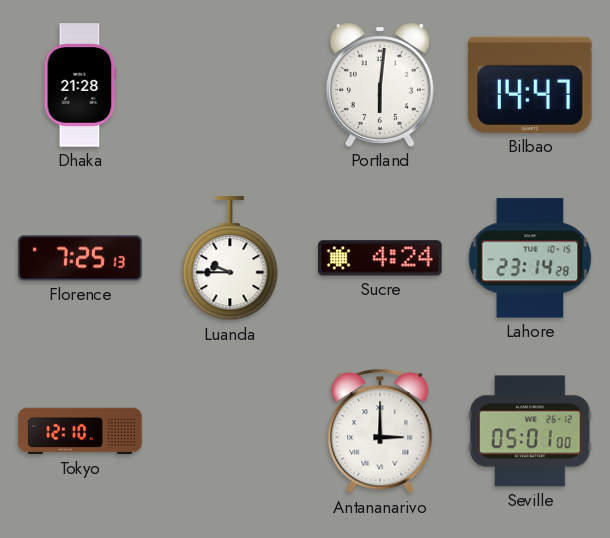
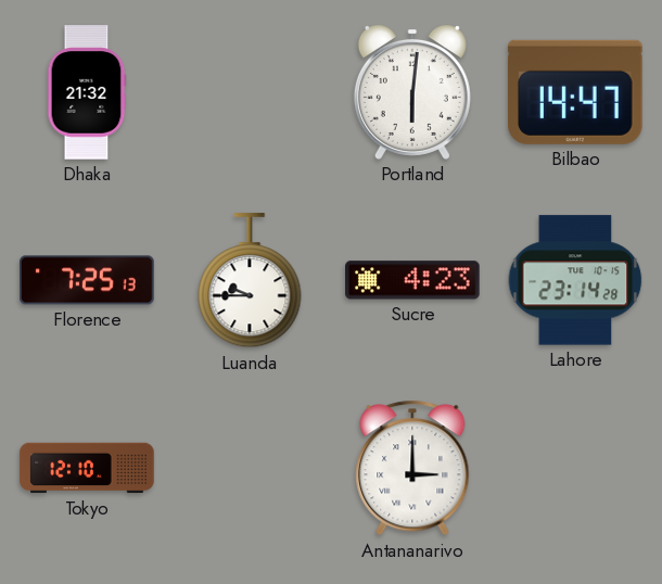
Dhaka: 21:28 -> 21:32 (87, 92)
Sucre: 4:24 -> 4:23 (412, 280)
Seville: 05:01 -> none (530, 431)
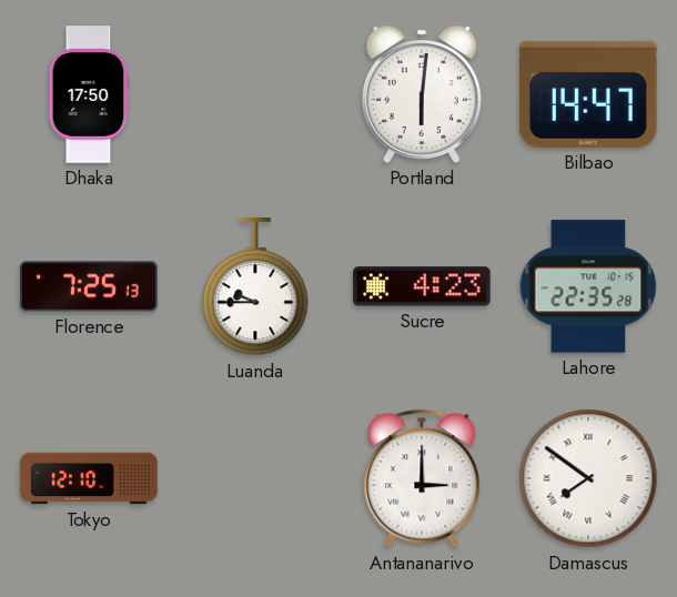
Dhaka: 21:32 -> 17:50 (89, 94)
Lahore: 23:14 -> 22:35 (588, 286)
Damascus: none -> 7:51 (588, 478)
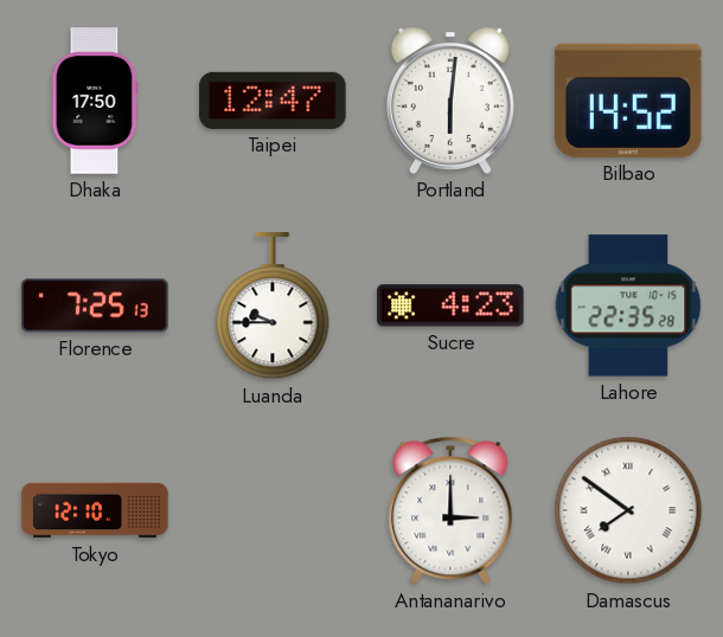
Taipei: none -> 12:47 (273, 101)
Bilbao: 14:47 -> 14:52 (629, 101)
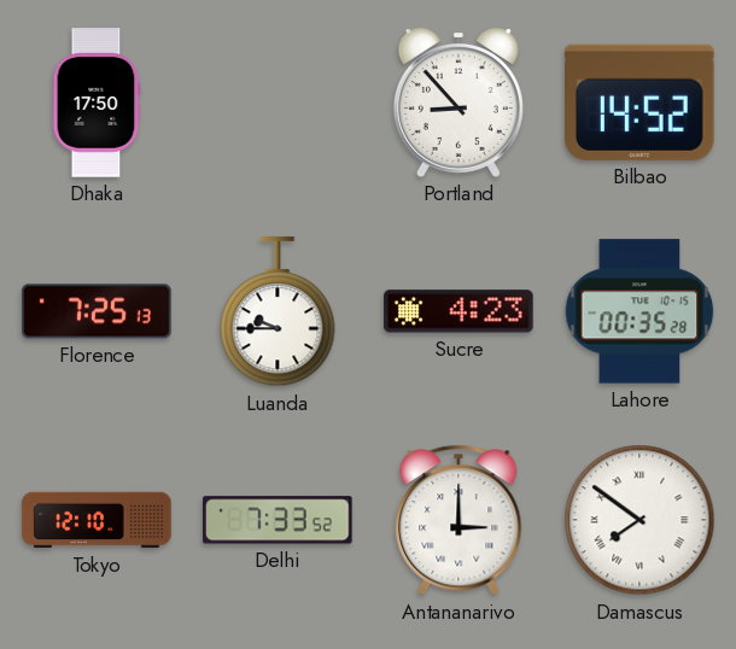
Taipei: 12:47 -> none (273, 101)
Portland: 6:01 -> 8:53 (458, 104)
Lahore: 22:35 -> 00:35 (639, 311)
Delhi: none -> 7:33 (278, 520)
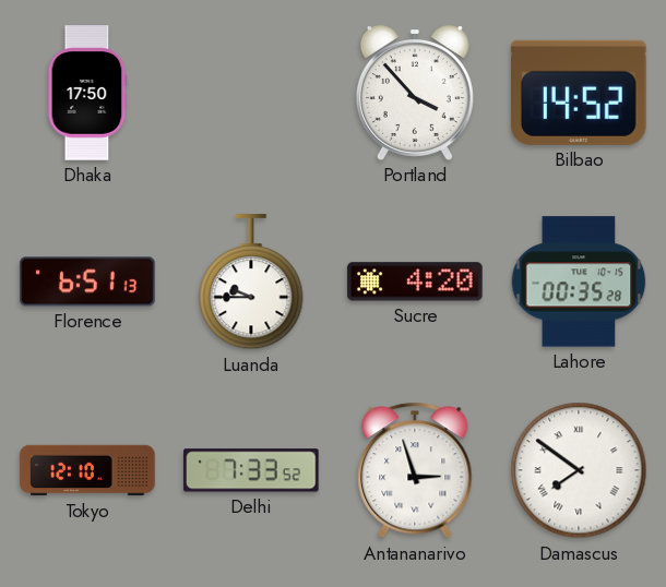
Portland: 8:53 -> 3:53 (415, 94)
Florence: 7:25 -> 6:51 (87, 281)
Sucre: 4:23 -> 4:20 (415, 281)
Antananarivo: 3:00 -> 2:57 (415, 470)
